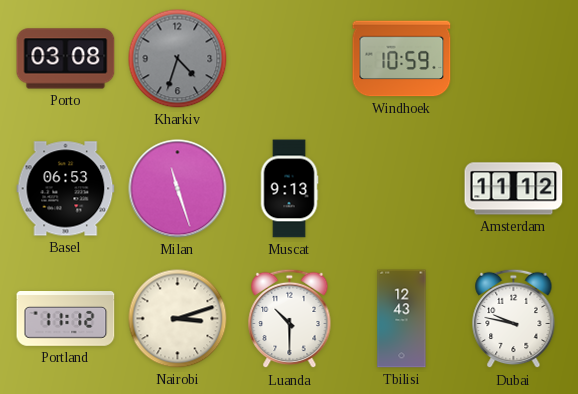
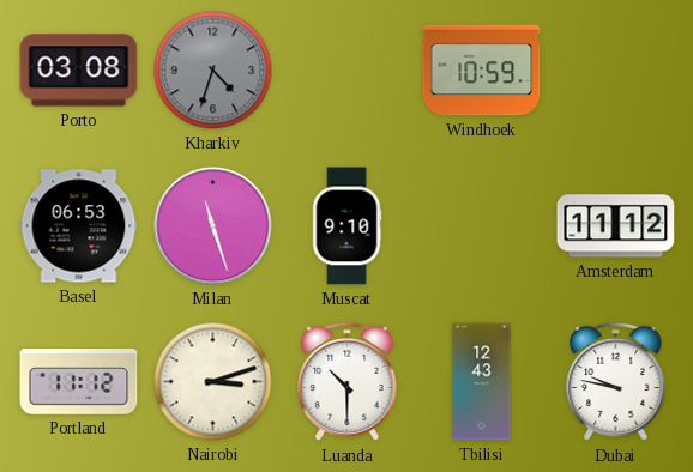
Muscat: 9:13 -> 9:10 (346, 226)
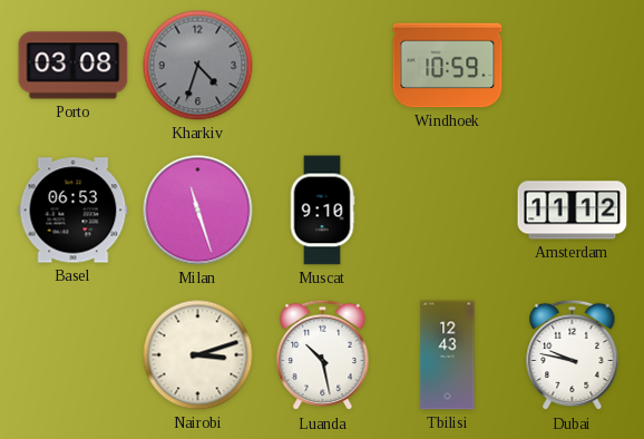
Portland: 11:12 -> none (79, 382)
Luanda: 10:30 -> 10:28 (323, 355)
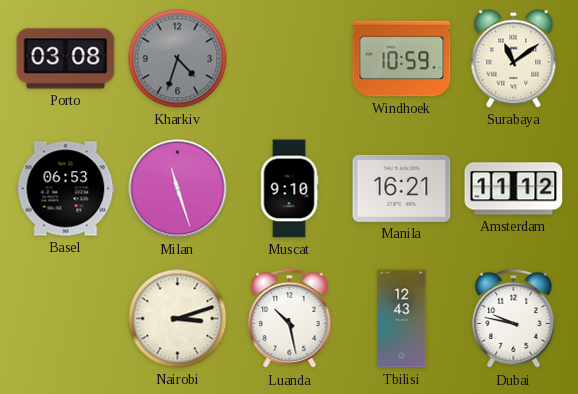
Surabaya: none -> 11:09 (514, 59)
Manila: none -> 16:21 (402, 188)
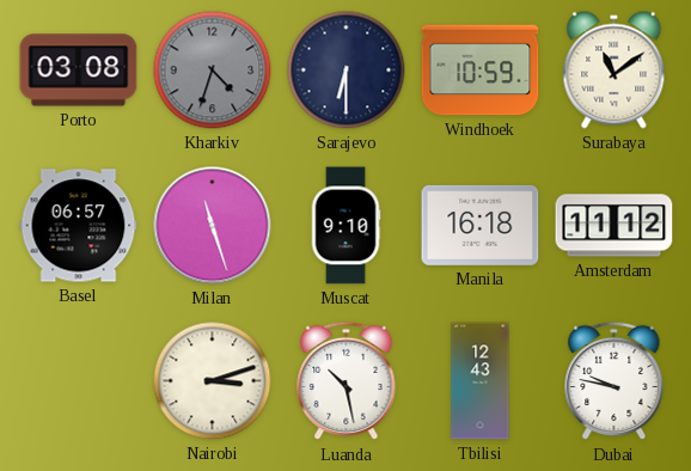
Sarajevo: none -> 6:30 (347, 71)
Basel: 06:53 -> 06:57 (79, 226)
Manila: 16:21 -> 16:18 (481, 225)
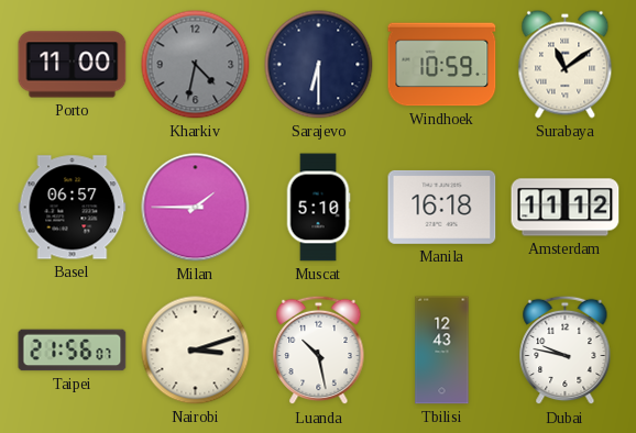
Porto: 03:08 -> 11:00 (73, 65)
Kharkiv: 4:33 -> 4:32 (196, 65)
Milan: 11:27 -> 1:45 (196, 208)
Muscat: 9:10 -> 5:10 (318, 208)
Taipei: none -> 21:56 (73, 351)
